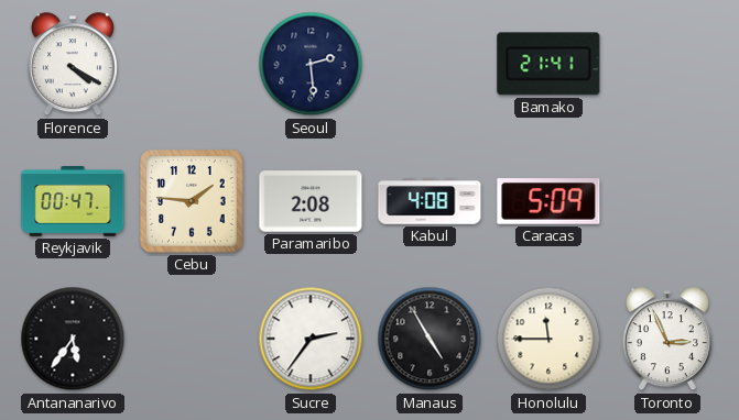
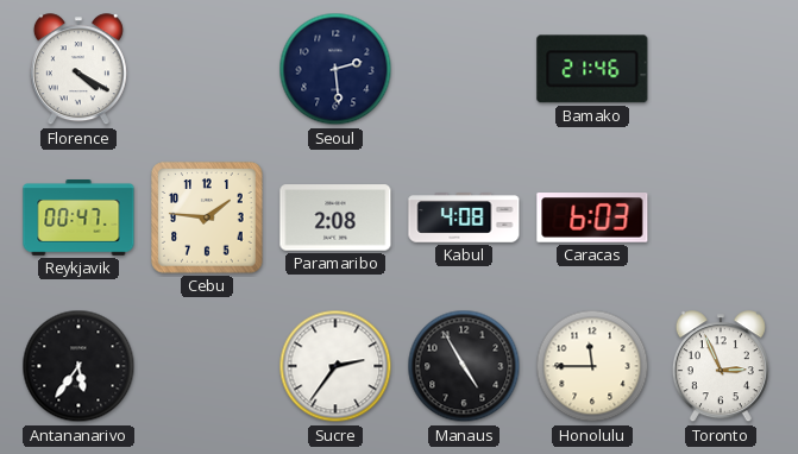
Bamako: 21:41 -> 21:46 (592, 69)
Caracas: 5:09 -> 6:03 (592, 217)
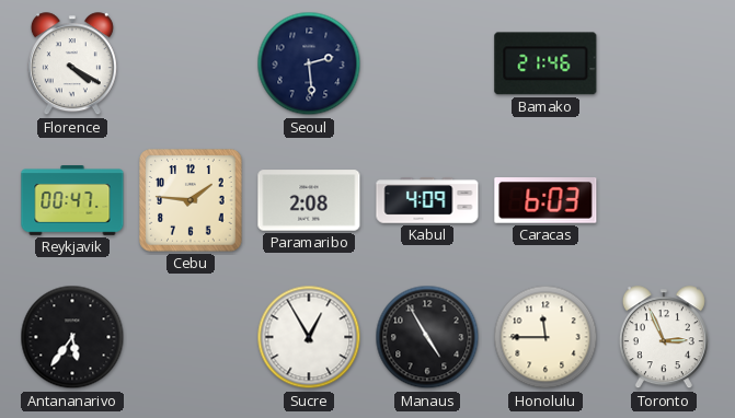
Kabul: 4:08 -> 4:09 (427, 200)
Sucre: 2:36 -> 12:55 (309, 337)
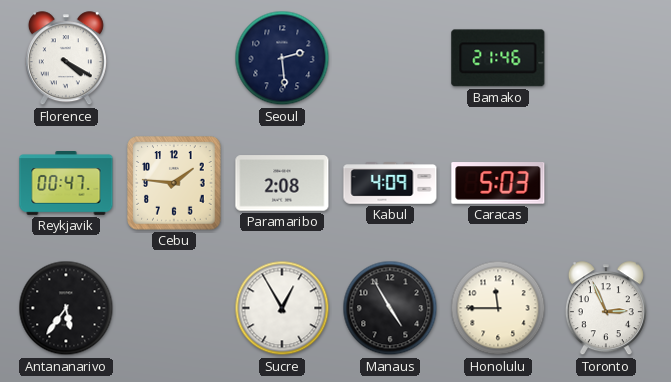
Caracas: 6:03 -> 5:03 (498, 183)
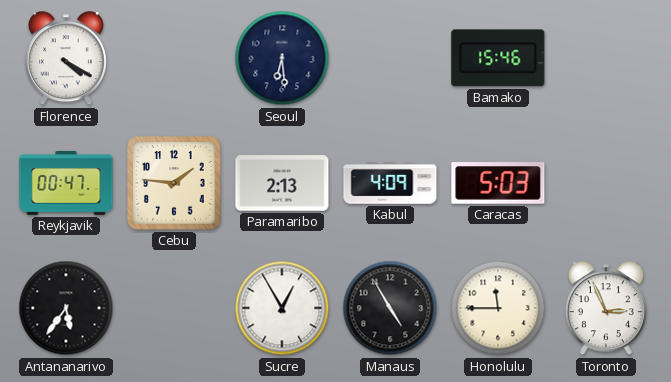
Seoul: 2:29 -> 6:29 (282, 58)
Bamako: 21:46 -> 15:46 (498, 58)
Paramaribo: 2:08 -> 2:13 (282, 183)
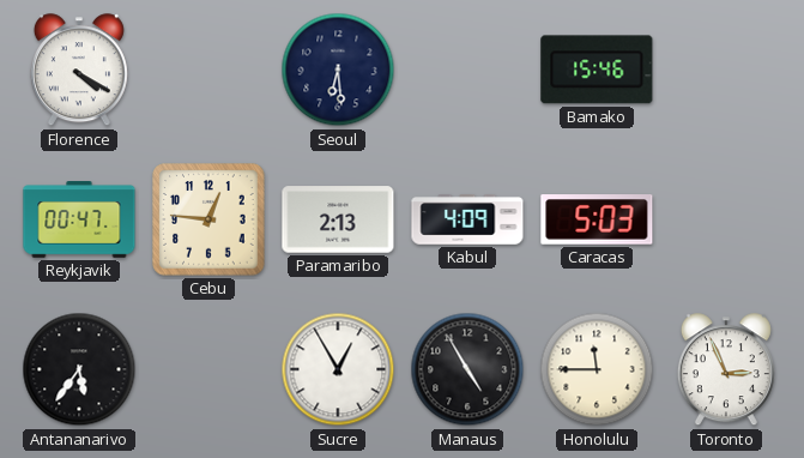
Cebu: 1:46 -> 12:46 (208, 219)
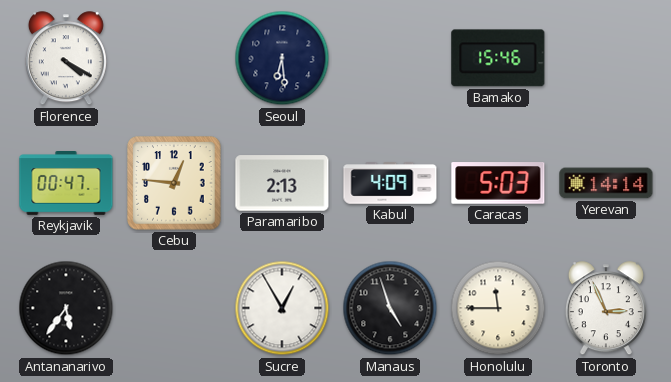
Yerevan: none -> 14:14 (606, 183)
Manaus: 4:55 -> 4:57 (390, 308)
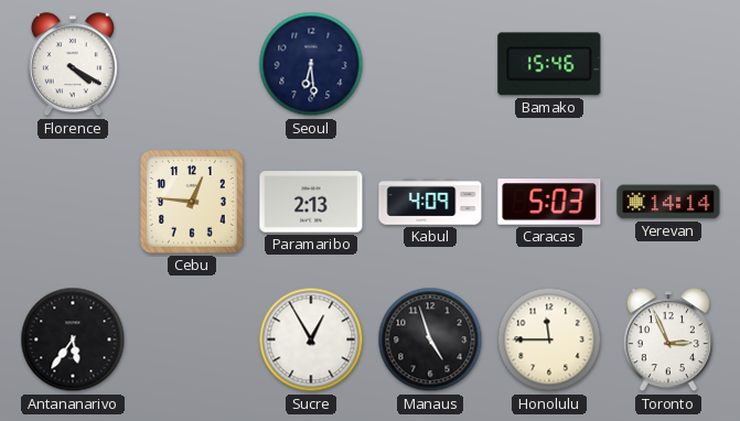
Reykjavik: 00:47 -> none (66, 183)
